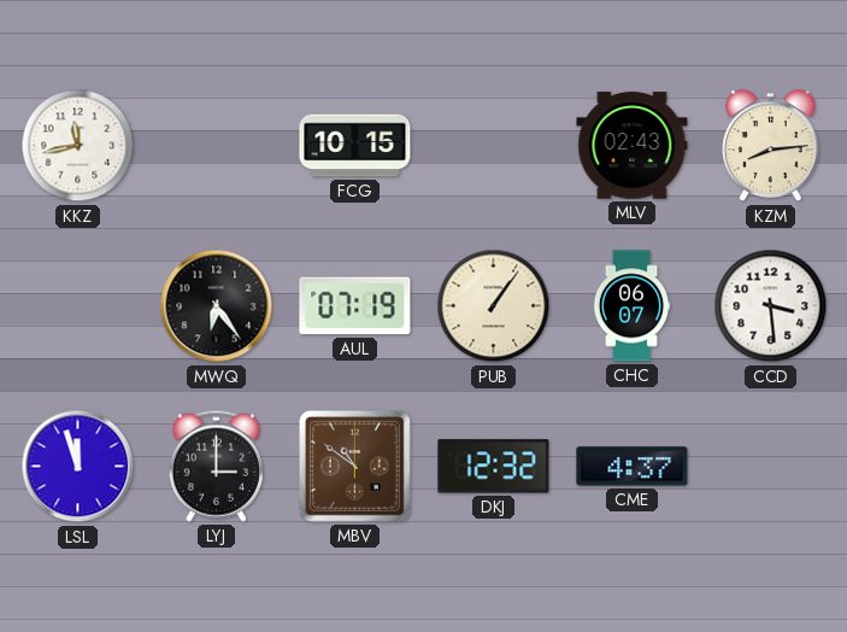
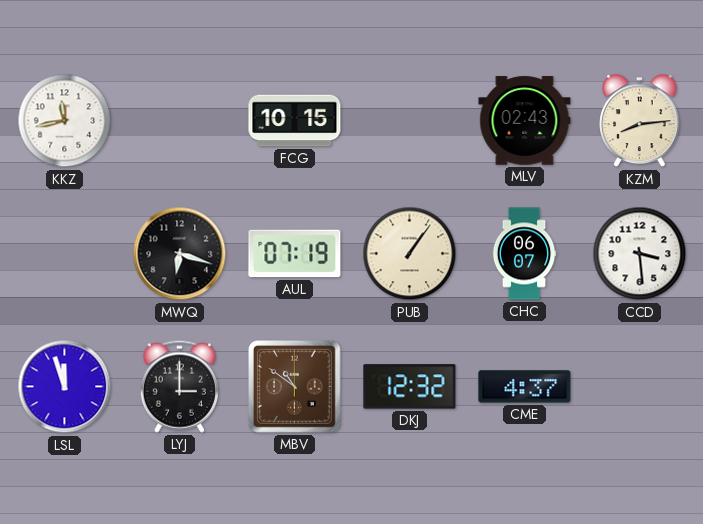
MWQ: 6:24 -> 6:18 (180, 254)
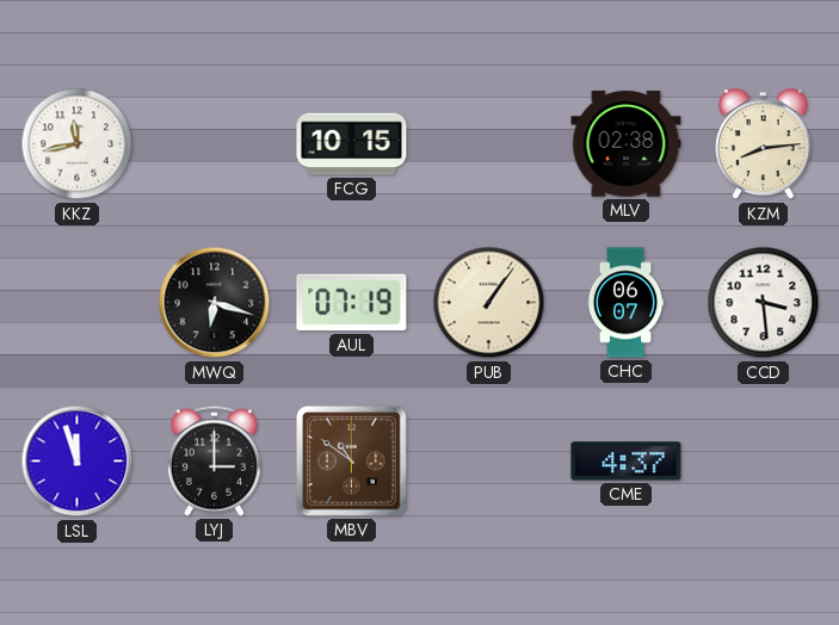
MLV: 02:43 -> 02:38 (627, 144)
DKJ: 12:32 -> none (410, 387)
